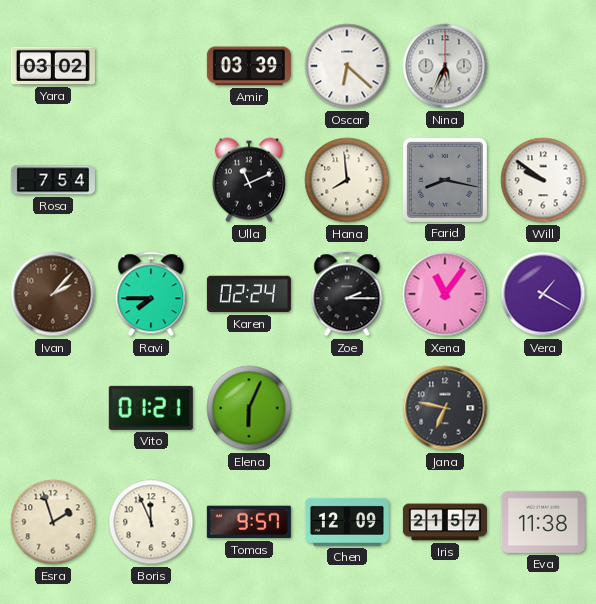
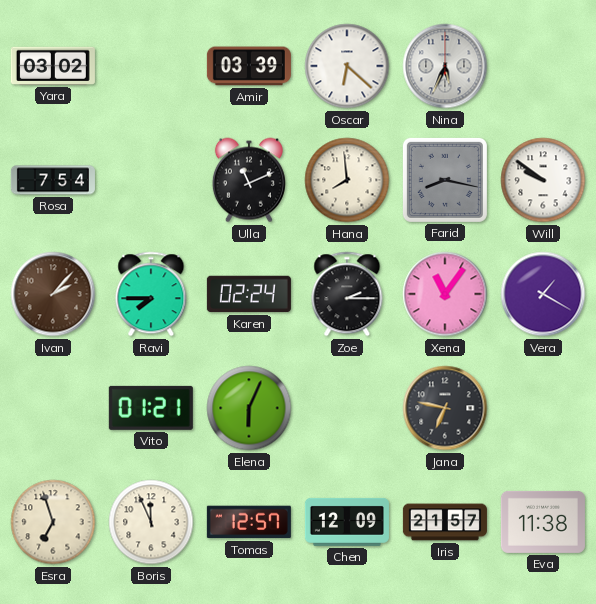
Esra: 1:57 -> 6:57 (53, 522)
Tomas: 9:57 -> 12:57 (249, 522)
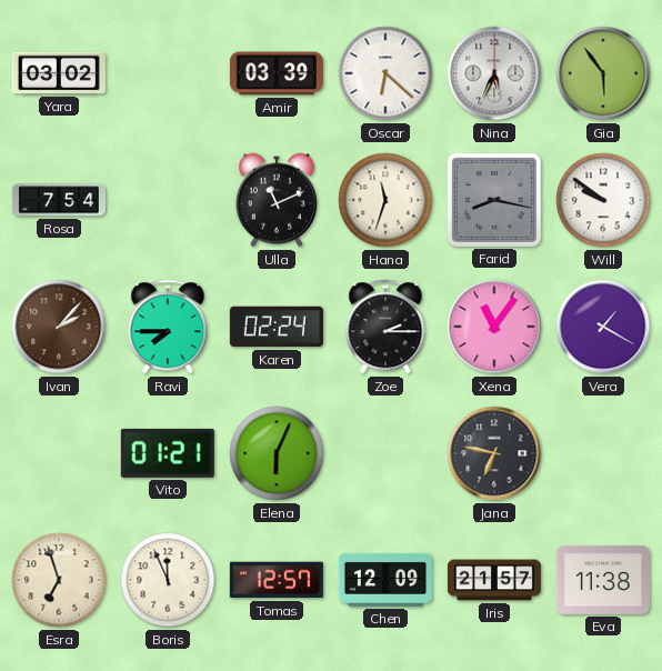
Gia: none -> 5:54 (603, 73)
Hana: 7:59 -> 11:33 (385, 200)
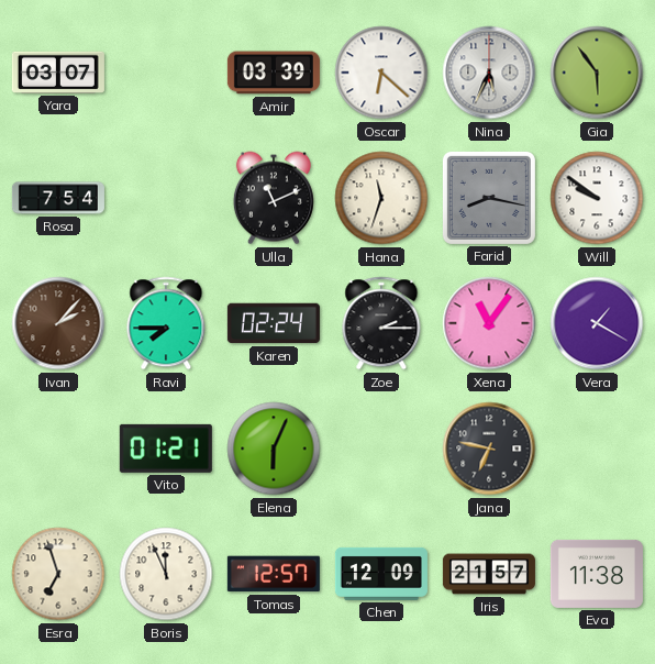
Yara: 03:02 -> 03:07 (58, 73)
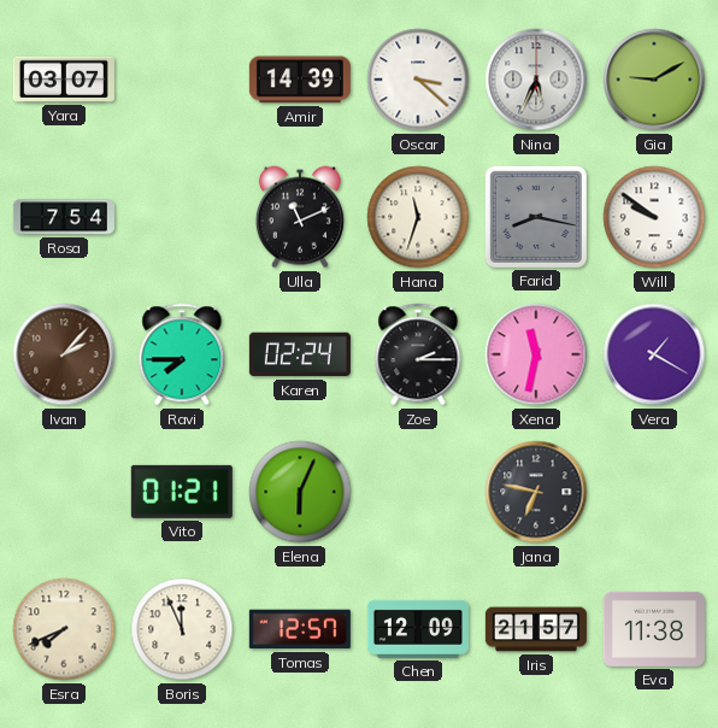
Amir: 03:39 -> 14:39 (300, 80)
Oscar: 6:22 -> 3:22 (418, 80)
Gia: 5:54 -> 9:10 (654, 80)
Xena: 11:06 -> 11:32 (536, 354)
Esra: 6:57 -> 7:41 (64, 629)
